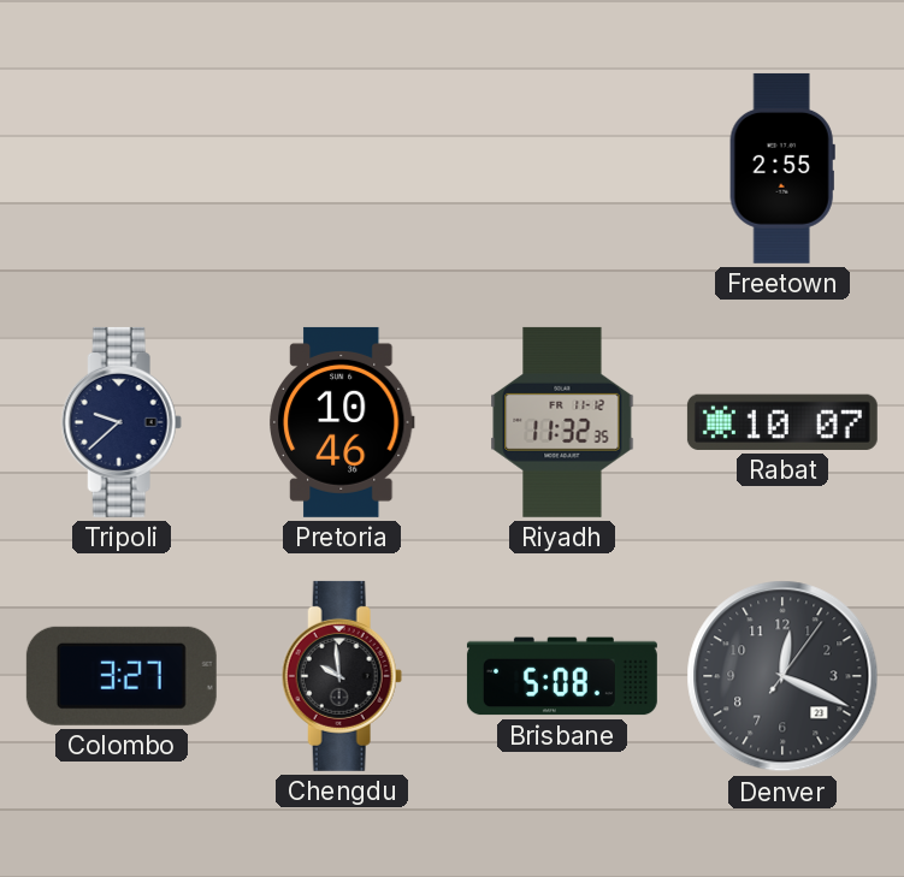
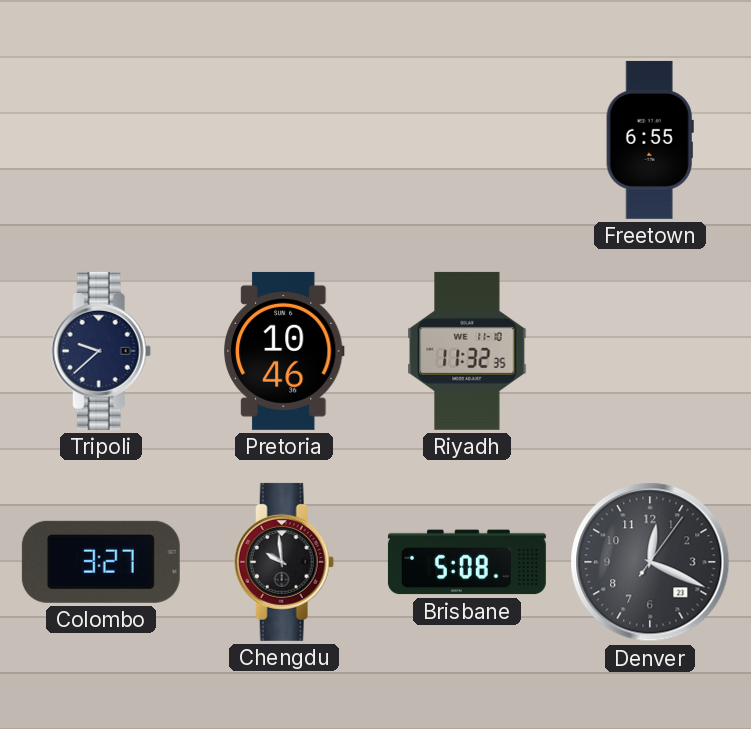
Freetown: 2:55 -> 6:55 (650, 140)
Riyadh date: FR 11-12 -> WE 11-10 (467, 351)
Rabat: 10:07 -> none (782, 422)
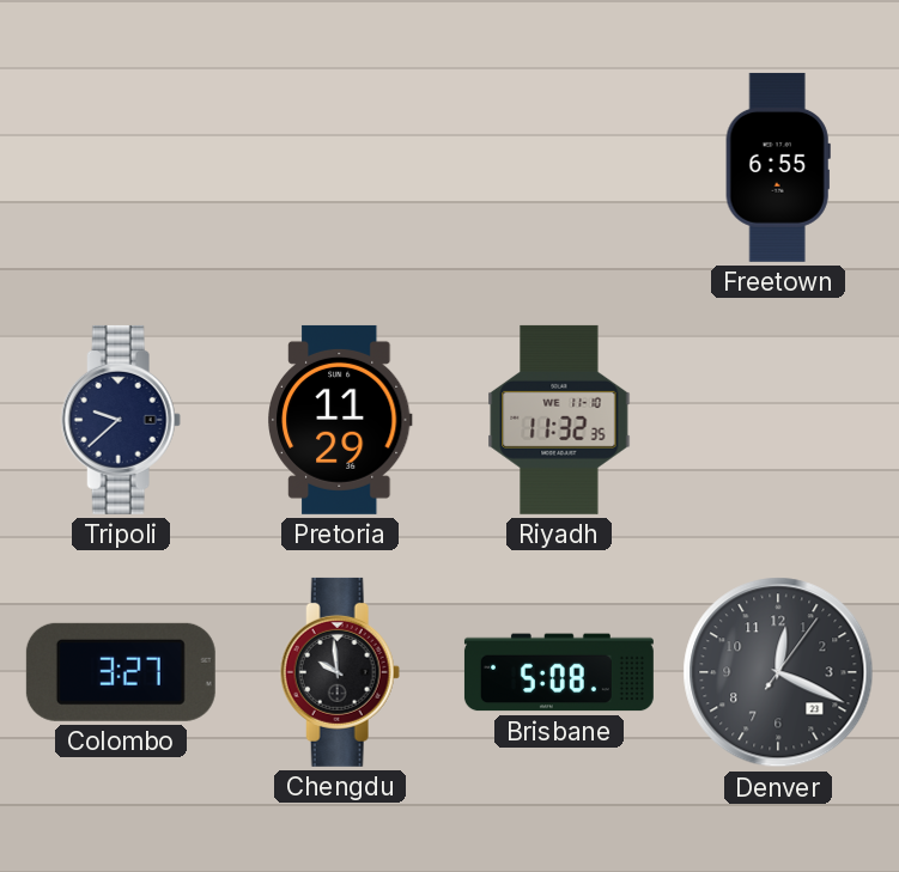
Pretoria: 10:46 -> 11:29 (341, 420)
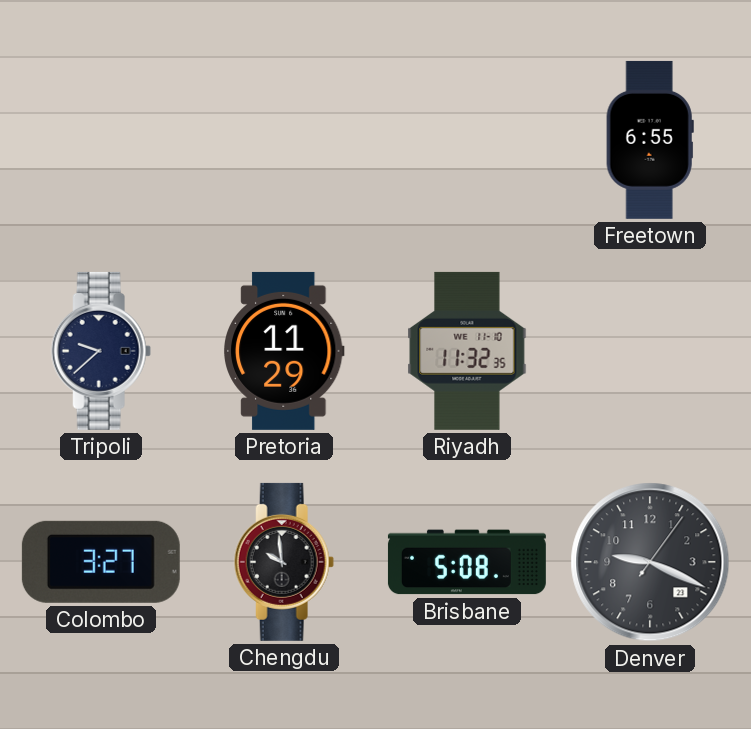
Denver: 12:19 -> 9:19 (650, 562)
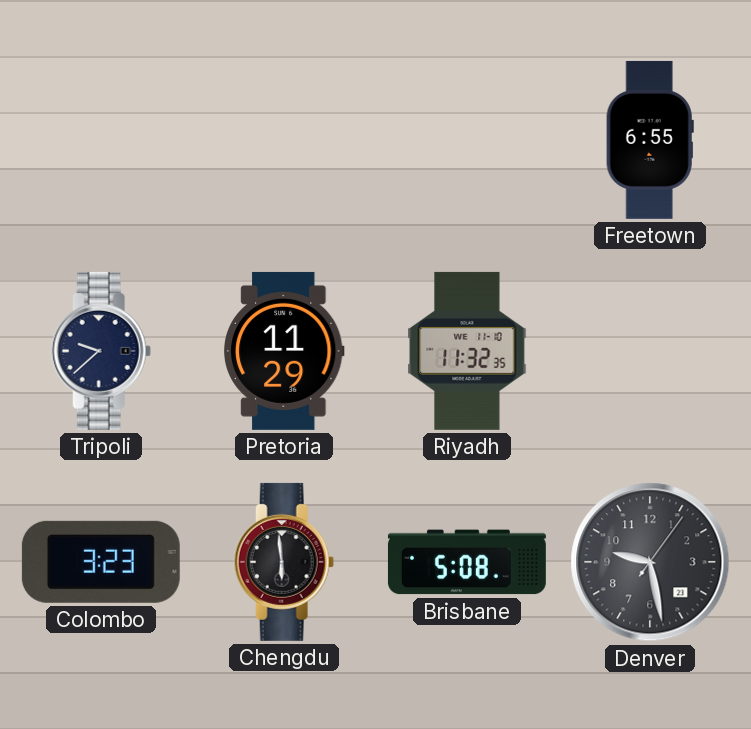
Colombo: 3:27 -> 3:23 (101, 562)
Chengdu: 9:59 -> 5:59 (284, 562)
Denver: 9:19 -> 9:28 (650, 562)
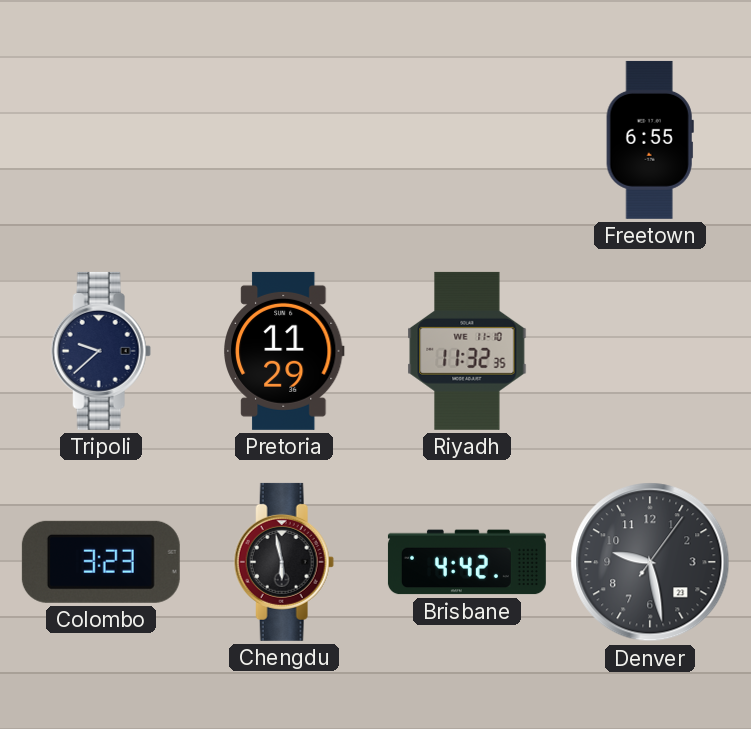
Chengdu: 5:59 -> 5:58 (284, 562)
Brisbane: 5:08 -> 4:42 (467, 562)
